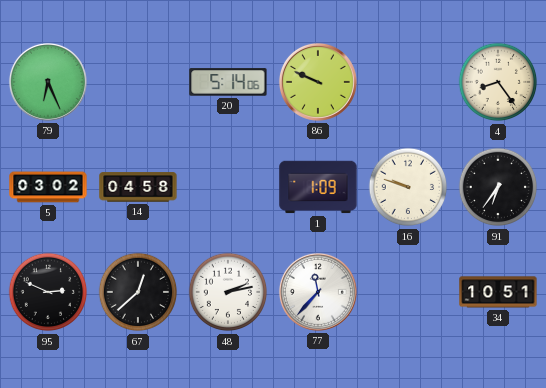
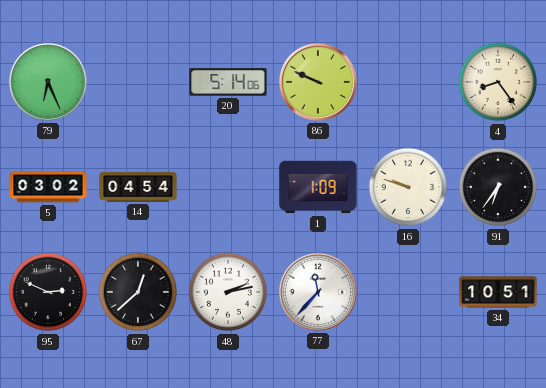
14: 04:58 -> 04:54 (138, 187)
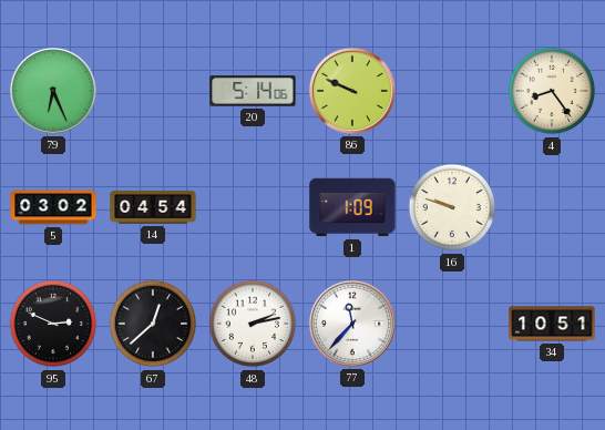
91: 6:36 -> none (498, 187)
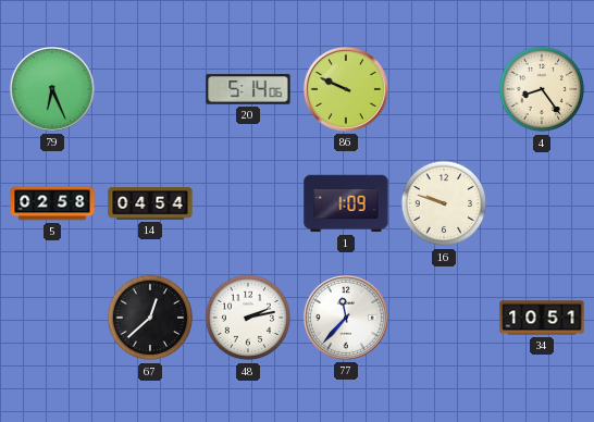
5: 03:02 -> 02:58 (52, 203)
95: 2:49 -> none (53, 324)
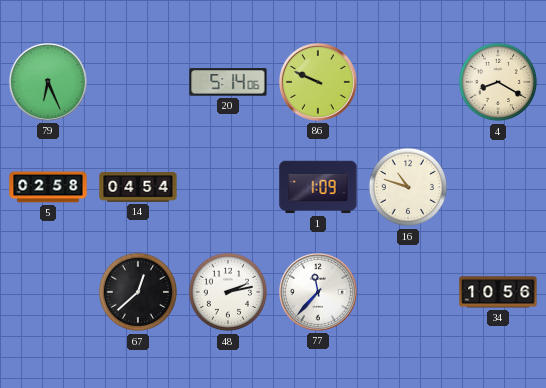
4: 8:24 -> 8:20 (498, 82)
16: 9:48 -> 10:48 (408, 187)
34: 10:51 -> 10:56 (498, 292)
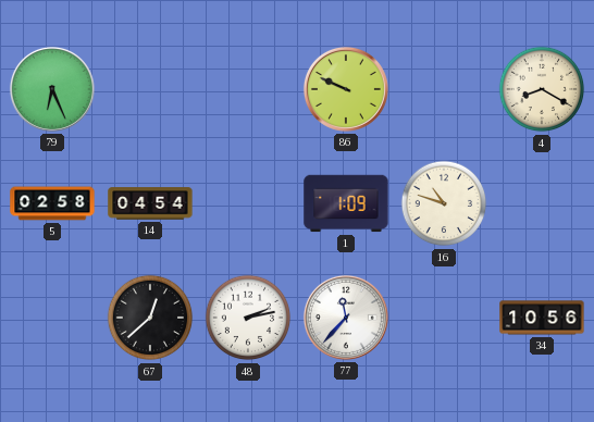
20: 5:14 -> none (228, 82)
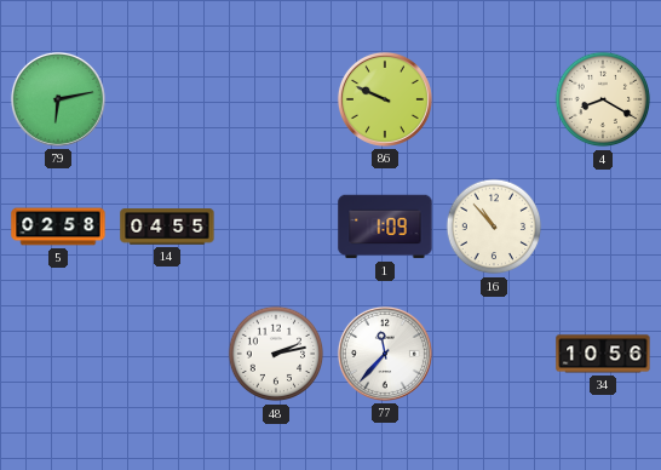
79: 6:26 -> 6:13 (58, 99)
14: 04:54 -> 04:55 (167, 227)
16: 10:48 -> 10:53 (494, 227)
67: 12:38 -> none (150, 318)
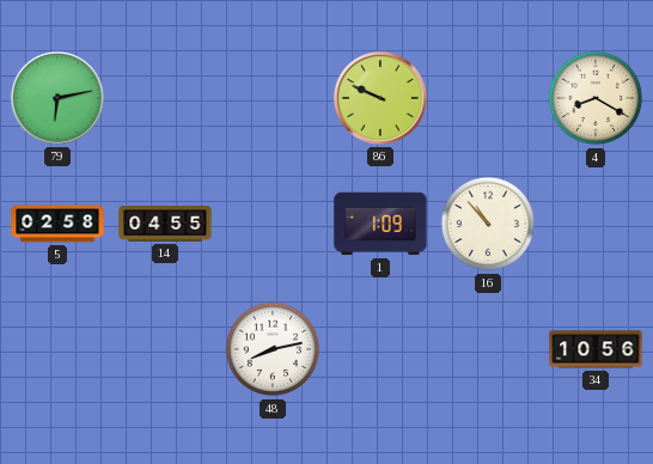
48: 2:13 -> 8:13 (273, 349)
77: 11:37 -> none (385, 354)
